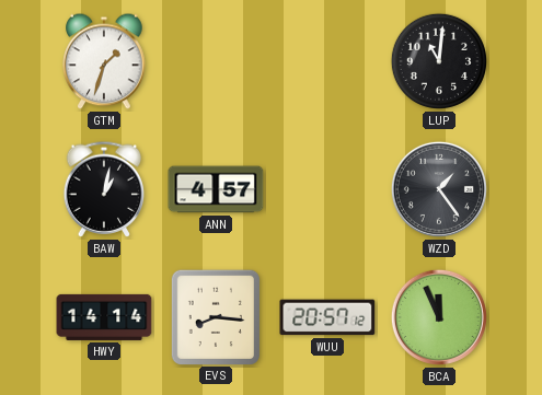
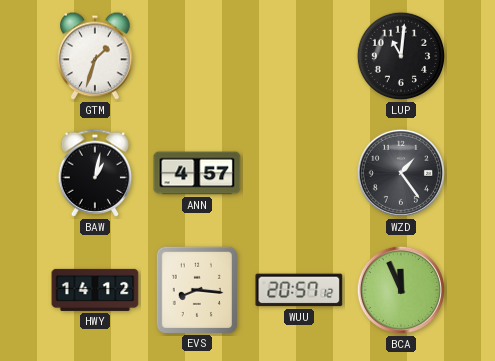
HWY: 14:14 -> 14:12 (95, 290)
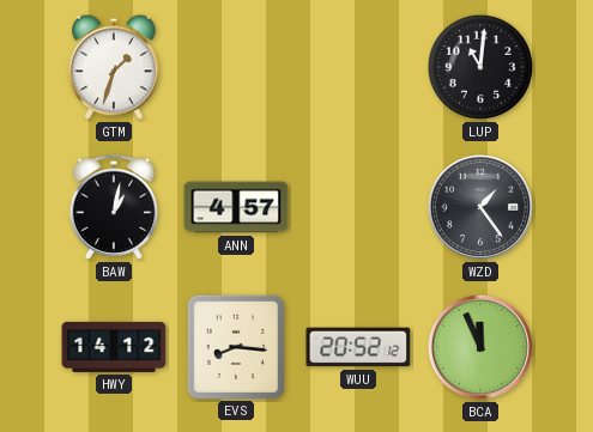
WUU: 20:57 -> 20:52 (358, 347)
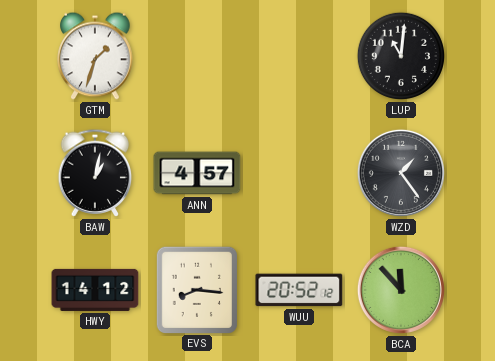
BCA: 11:56 -> 11:53 (401, 290)
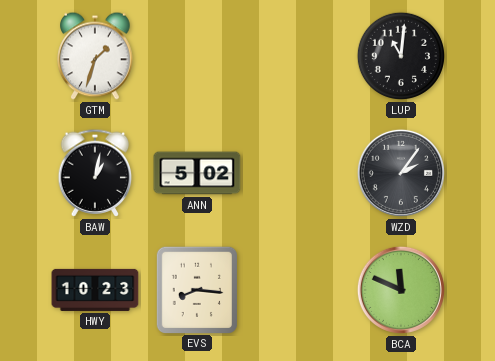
ANN: 4:57 -> 5:02 (197, 173)
WZD: 1:24 -> 2:06 (401, 173)
HWY: 14:12 -> 10:23 (95, 290)
WUU: 20:52 -> none (299, 290)
BCA: 11:53 -> 11:49 (401, 290)
